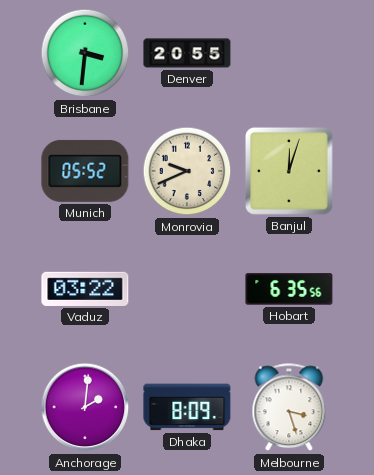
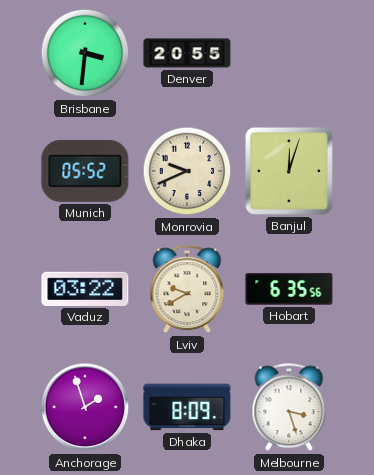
Lviv: none -> 9:40 (187, 290)
Anchorage: 2:01 -> 1:57 (85, 407)
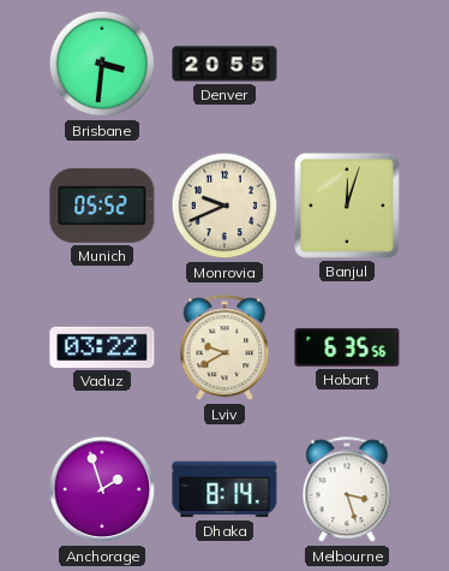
Dhaka: 8:09 -> 8:14 (224, 489)
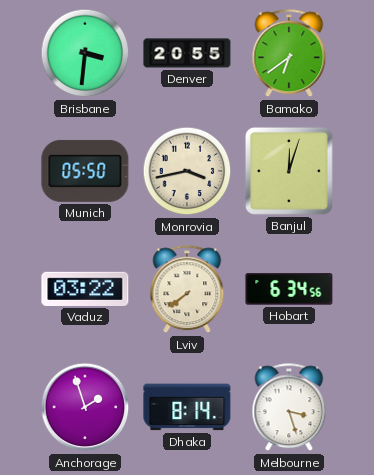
Bamako: none -> 6:39 (289, 54)
Munich: 05:52 -> 05:50 (85, 171)
Monrovia: 9:41 -> 3:43 (187, 171)
Lviv: 9:40 -> 7:39 (187, 290)
Hobart: 6:35 -> 6:34 (289, 289)
